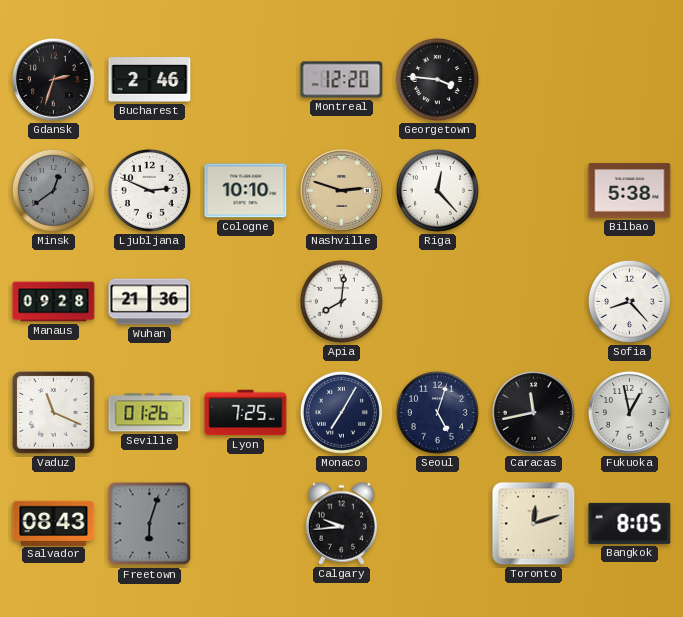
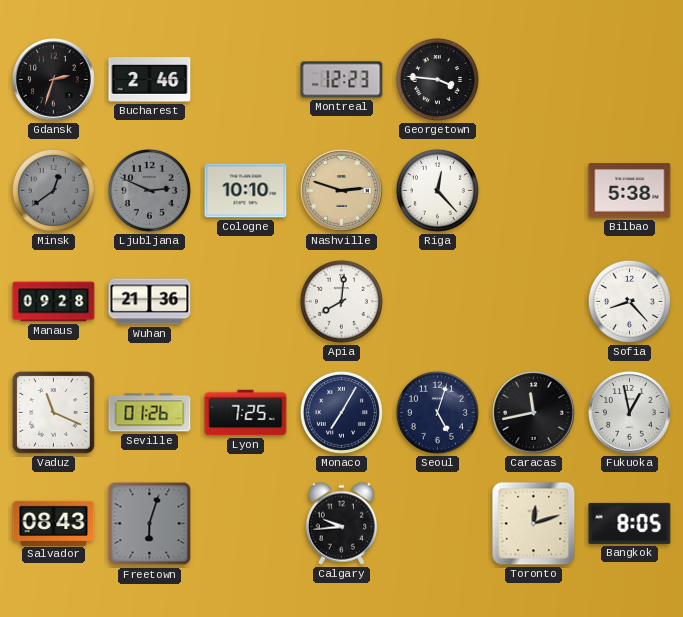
Montreal: 12:20 -> 12:23 (342, 80)
Ljubljana dial: white -> grey (149, 190)
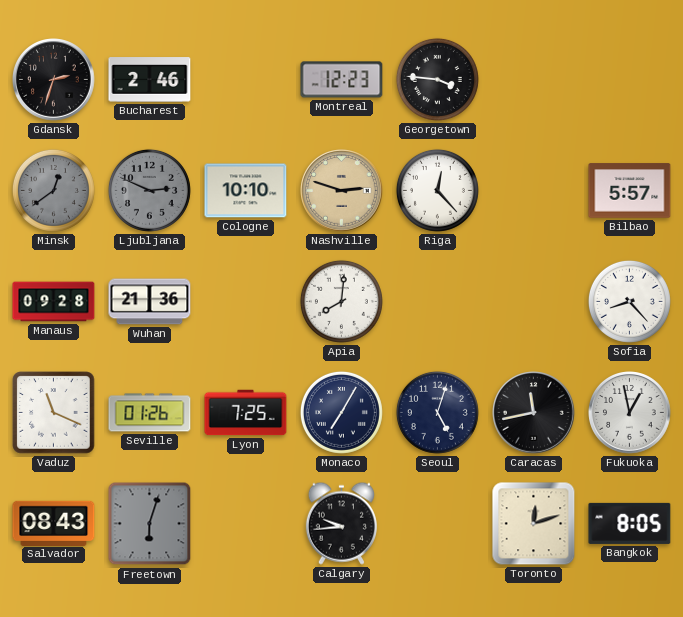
Bilbao: 5:38 -> 5:57 (630, 191)
